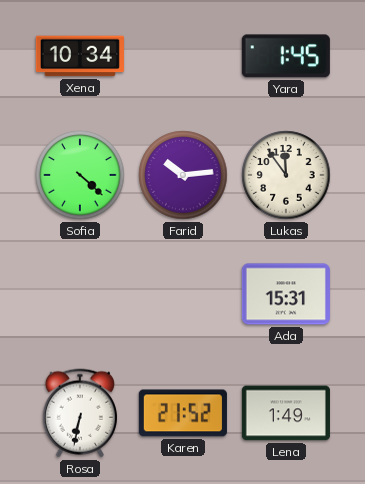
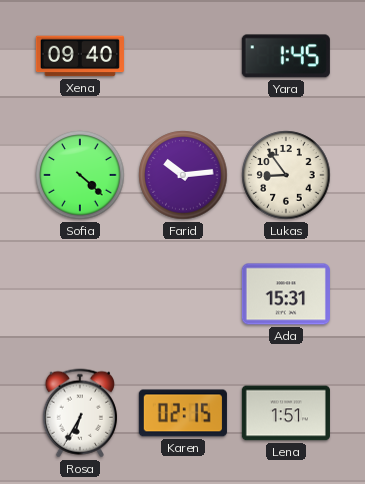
Xena: 10:34 -> 09:40 (80, 56)
Lukas: 11:54 -> 8:54 (286, 175)
Rosa: 6:32 -> 6:35 (80, 413)
Karen: 21:52 -> 02:15 (183, 413)
Lena: 1:49 -> 1:51 (286, 413)
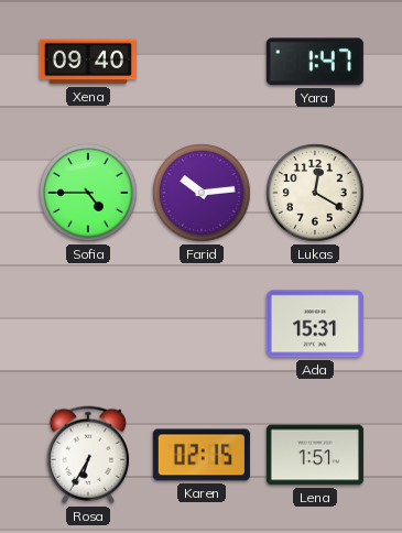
Yara: 1:45 -> 1:47 (315, 62)
Sofia: 4:22 -> 4:45 (88, 193)
Lukas: 8:54 -> 12:20 (315, 193)
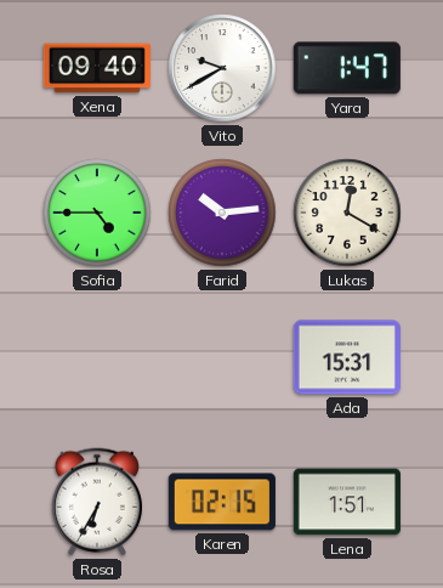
Vito: none -> 9:40 (222, 68)
